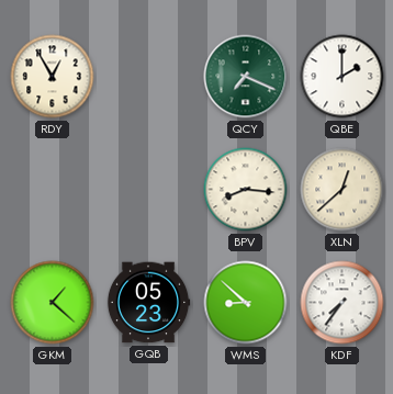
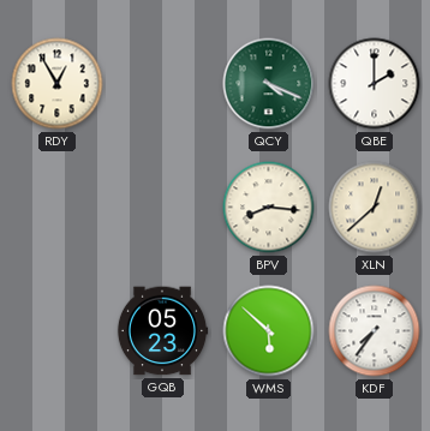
QCY: 7:19 -> 4:19 (269, 84)
GKM: 1:22 -> none (53, 303)
WMS: 8:52 -> 5:52 (269, 331)
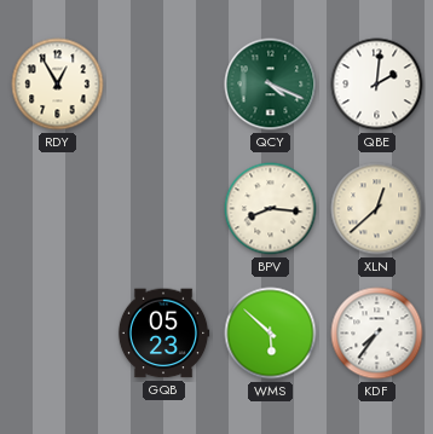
QBE: 2:00 -> 2:01 (377, 85)
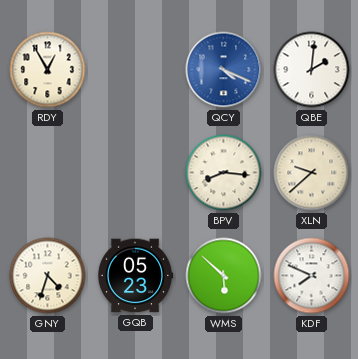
QCY dial: green -> blue (224, 70)
XLN: 12:38 -> 9:38 (312, 173)
GNY: none -> 4:33 (48, 276)
KDF: 7:36 -> 7:49 (312, 276)
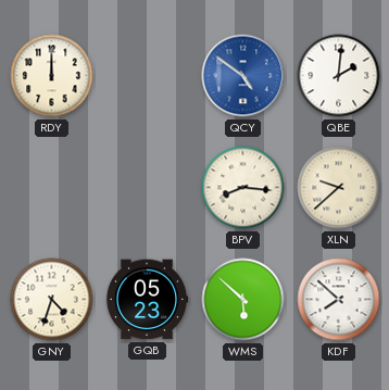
RDY: 12:55 -> 12:00 (52, 76)
QCY: 4:19 -> 4:51 (243, 76)
KDF: 7:49 -> 7:52 (339, 300)
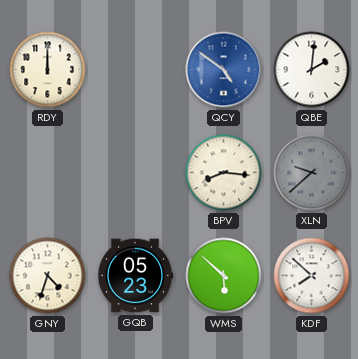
XLN dial: cream -> grey (312, 173)
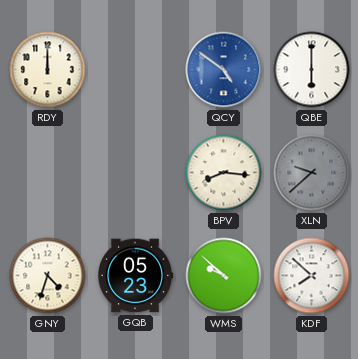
QBE: 2:01 -> 6:00 (312, 70)
WMS: 5:52 -> 9:52 (224, 276)
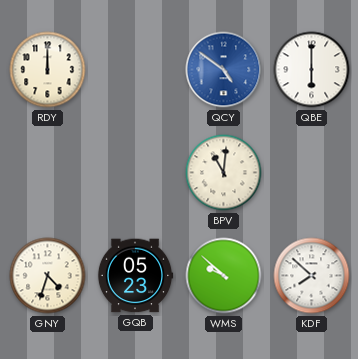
BPV: 8:16 -> 11:01 (224, 173)
XLN: 9:38 -> none (312, 173)
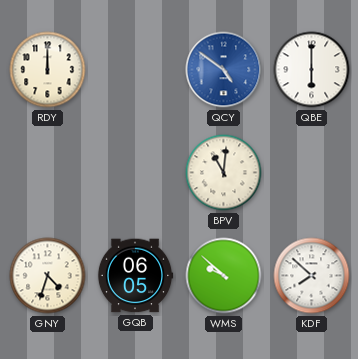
GQB: 05:23 -> 06:05 (135, 276)
